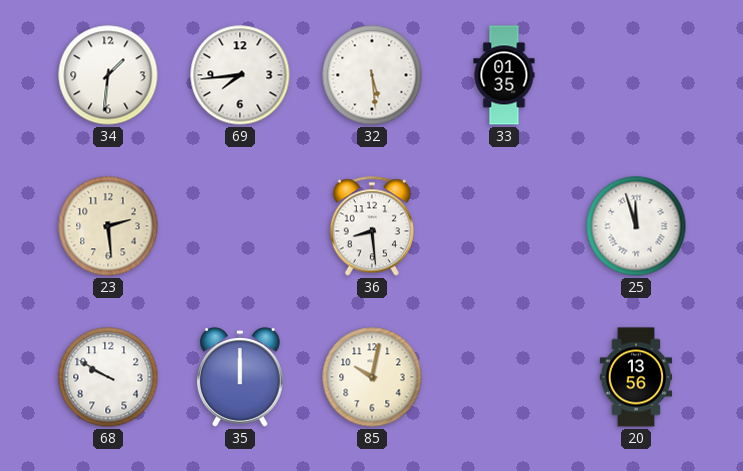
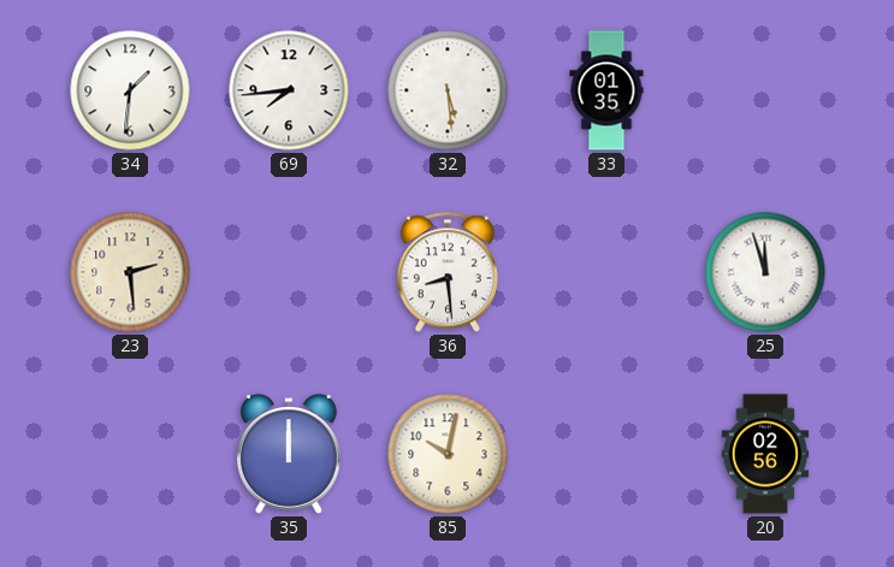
68: 9:50 -> none (108, 377)
20: 13:56 -> 02:56 (765, 454)
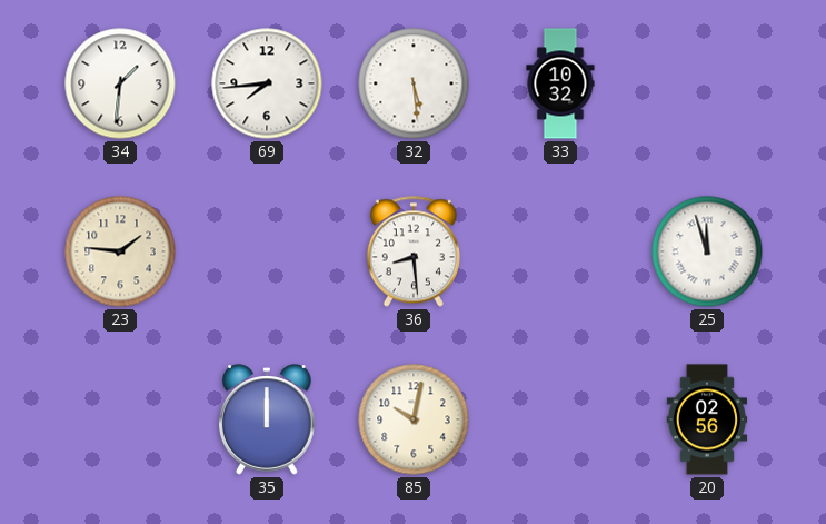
33: 01:35 -> 10:32 (560, 83)
23: 2:29 -> 1:46 (120, 251)
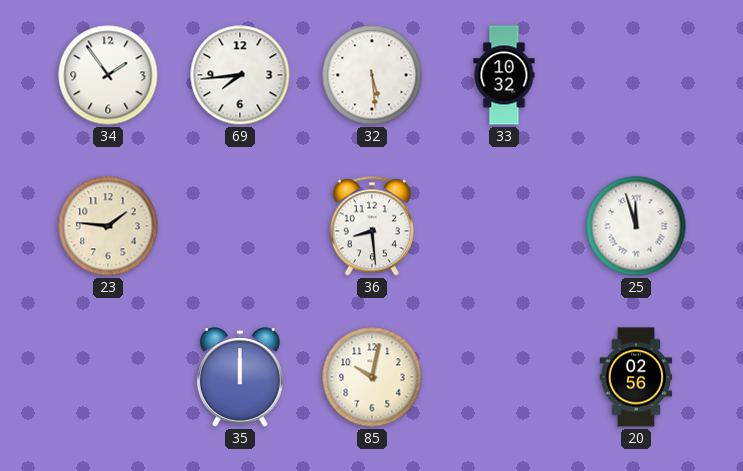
34: 1:31 -> 1:54 (108, 75)
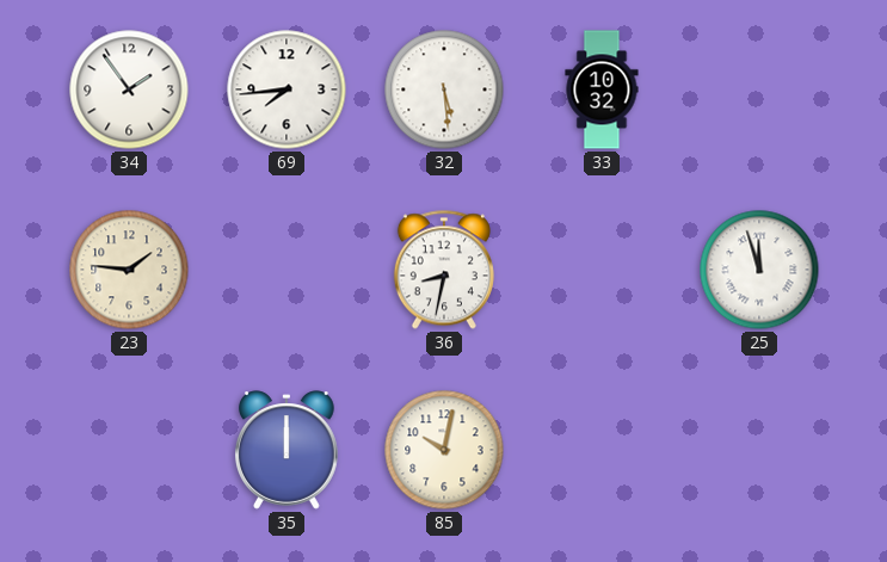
36: 8:29 -> 8:32 (444, 270)
20: 02:56 -> none (636, 377)
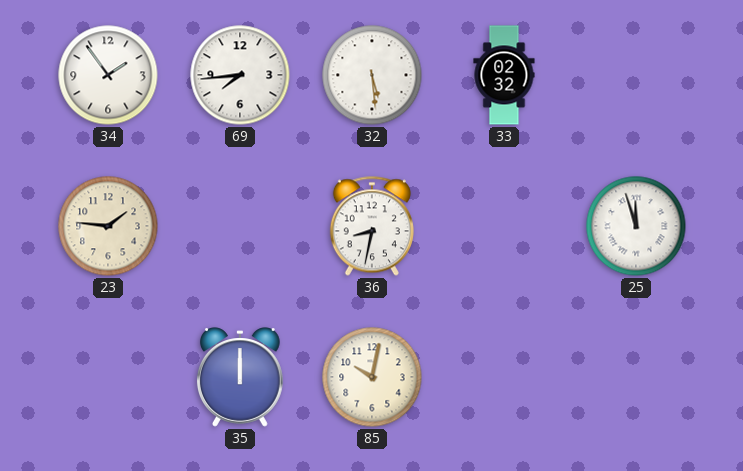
33: 10:32 -> 02:32 (504, 75)
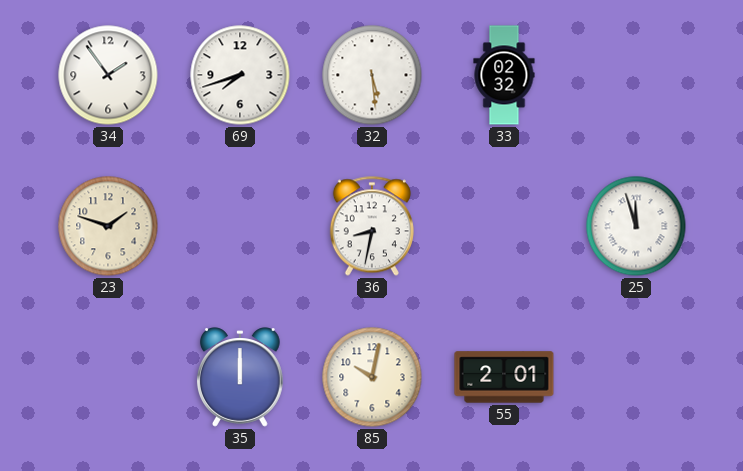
69: 7:44 -> 7:42 (240, 75)
23: 1:46 -> 1:48 (108, 226)
55: none -> 2:01 (504, 377)
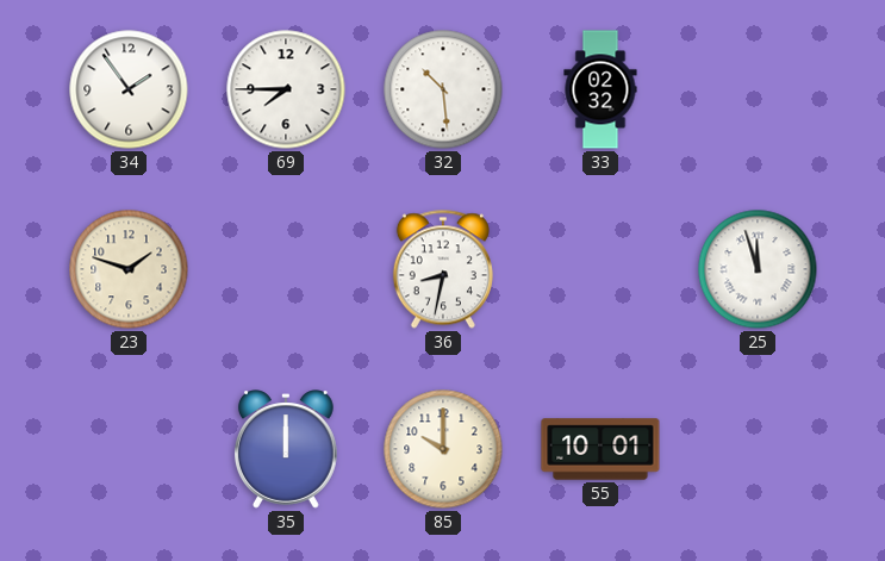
69: 7:42 -> 7:45 (286, 89)
32: 5:29 -> 10:29 (443, 89)
85: 10:02 -> 10:00 (443, 449)
55: 2:01 -> 10:01 (600, 449)
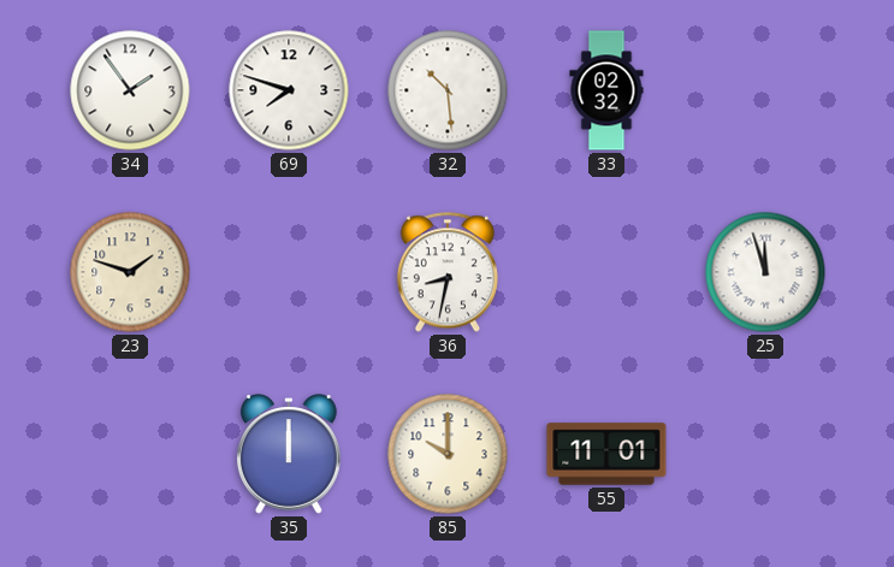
69: 7:45 -> 7:48 (289, 90)
55: 10:01 -> 11:01 (606, 454)
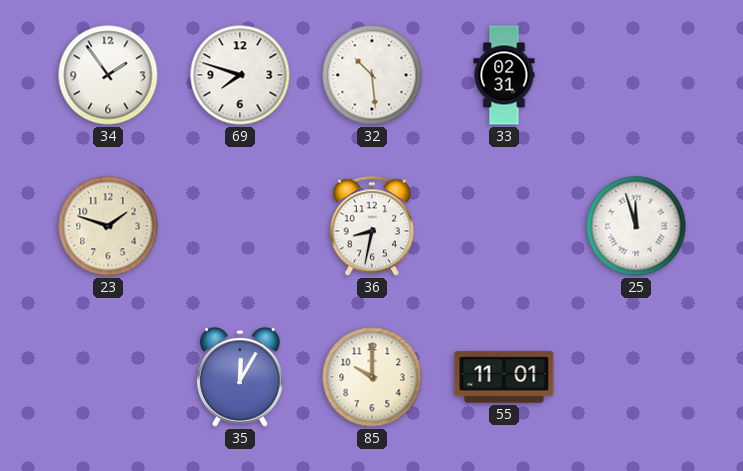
33: 02:32 -> 02:31 (504, 75)
35: 12:00 -> 12:05 (240, 377)
